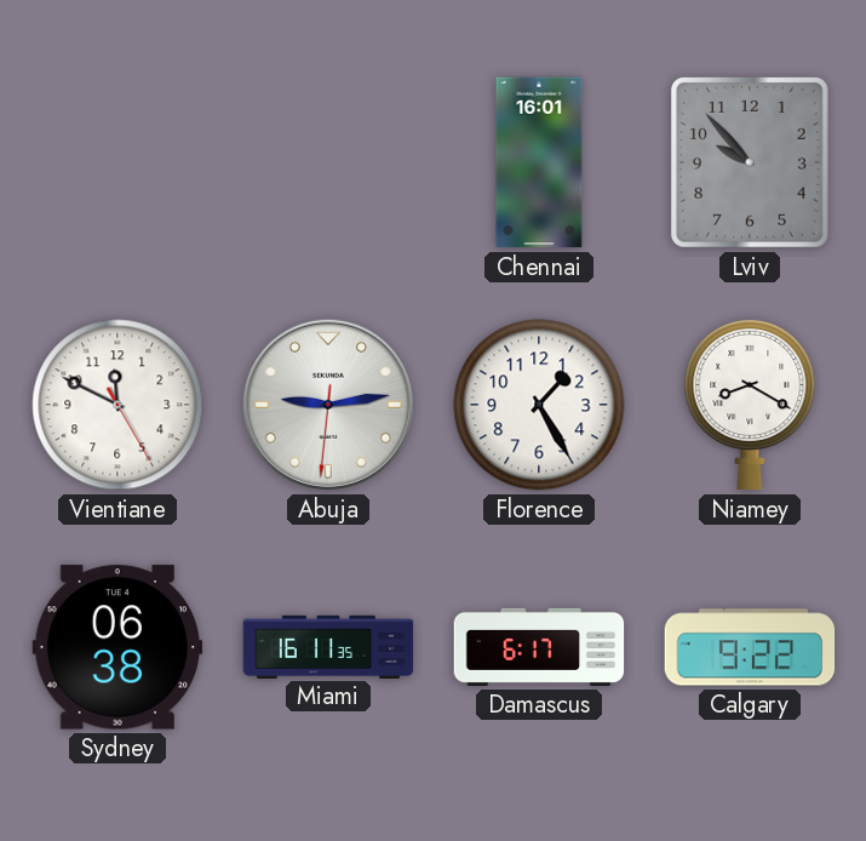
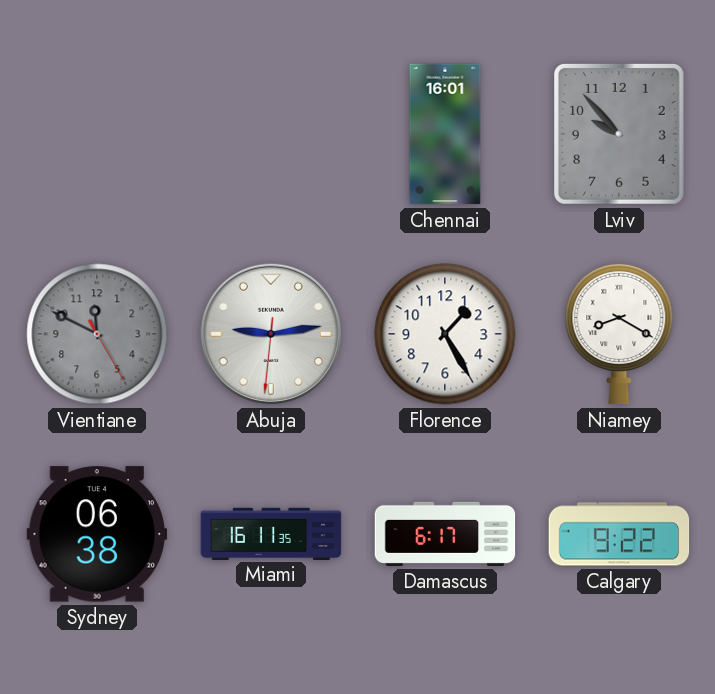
Vientiane dial: white -> grey (97, 334)
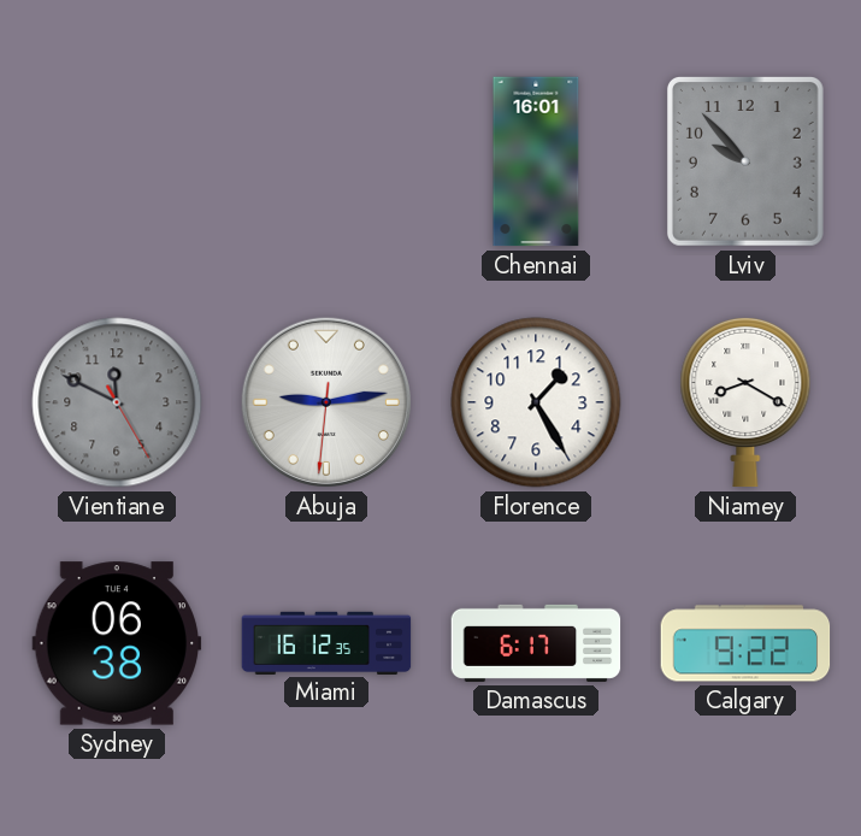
Miami: 16:11 -> 16:12 (326, 642)
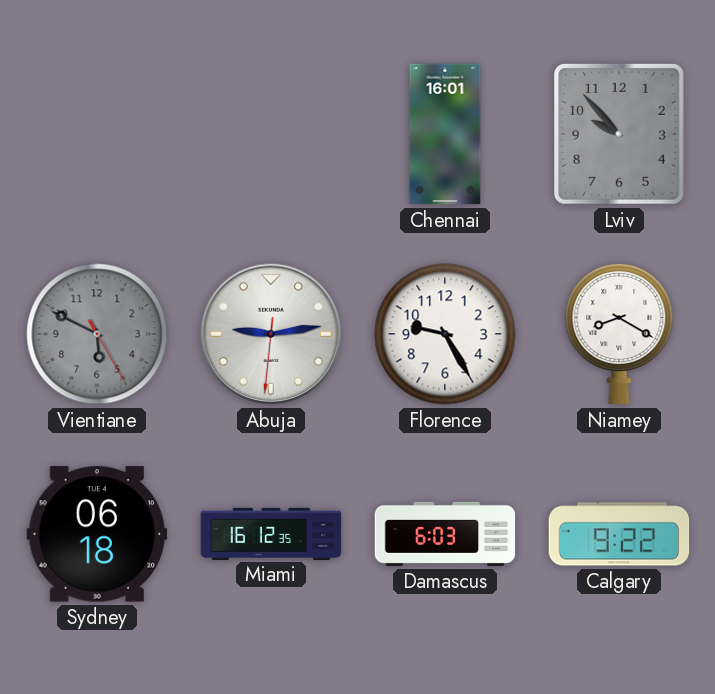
Vientiane: 11:49 -> 5:49 (97, 334)
Florence: 1:25 -> 9:25 (445, 334)
Sydney: 06:38 -> 06:18 (97, 534)
Damascus: 6:17 -> 6:03 (445, 534)
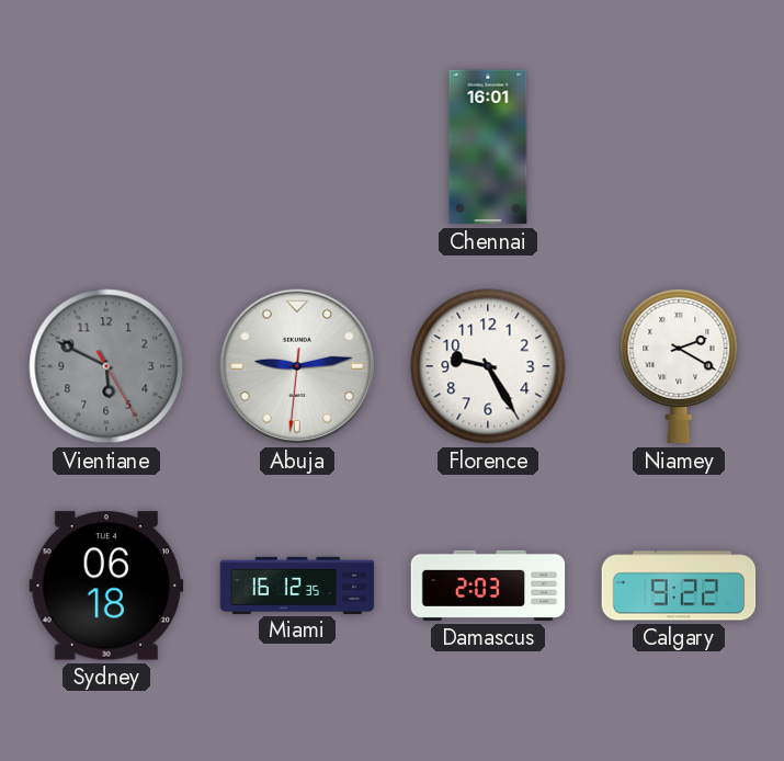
Lviv: 9:53 -> none (619, 135)
Niamey: 8:20 -> 2:20 (679, 366)
Damascus: 6:03 -> 2:03 (488, 586)
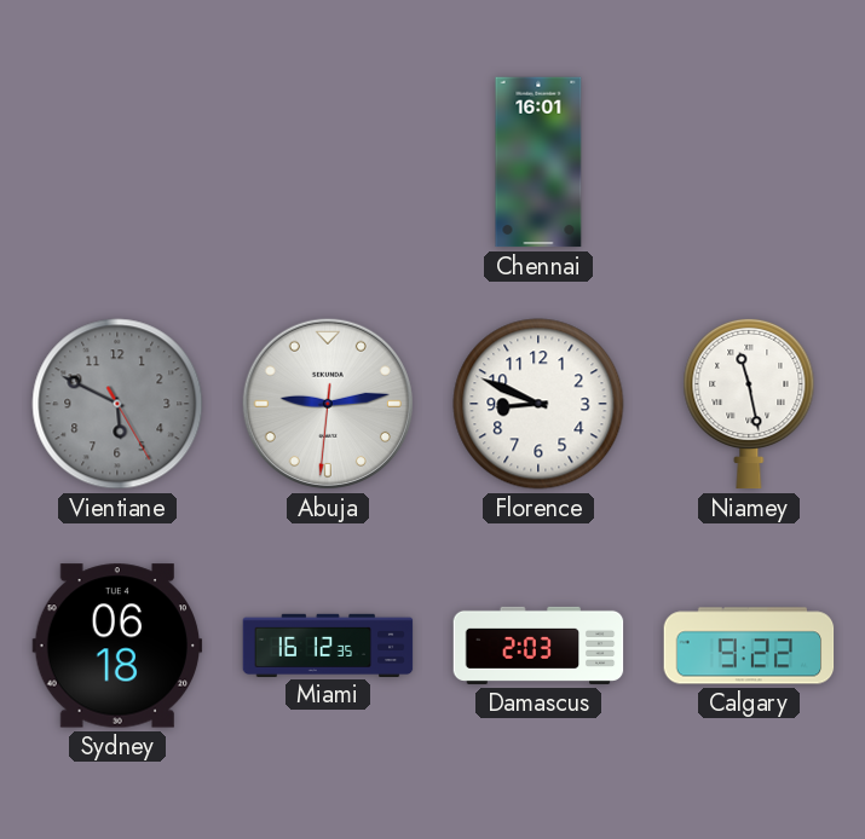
Florence: 9:25 -> 8:49 (538, 404)
Niamey: 2:20 -> 11:28 (749, 404)
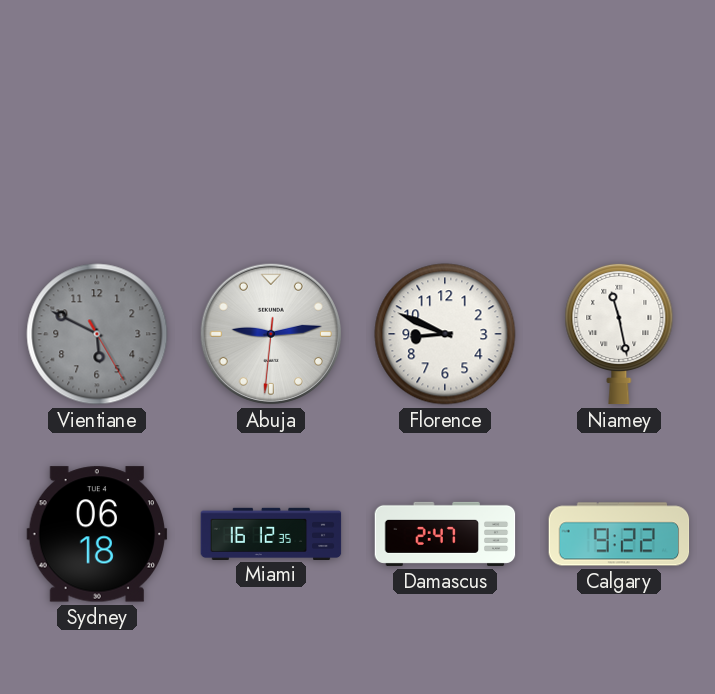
Chennai: 16:01 -> none (538, 162)
Damascus: 2:03 -> 2:47 (445, 534)
